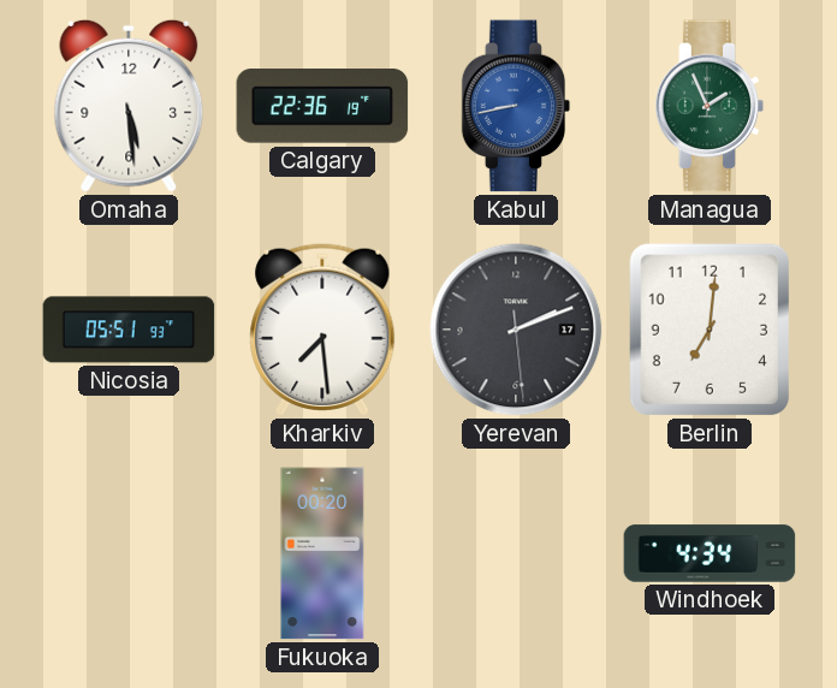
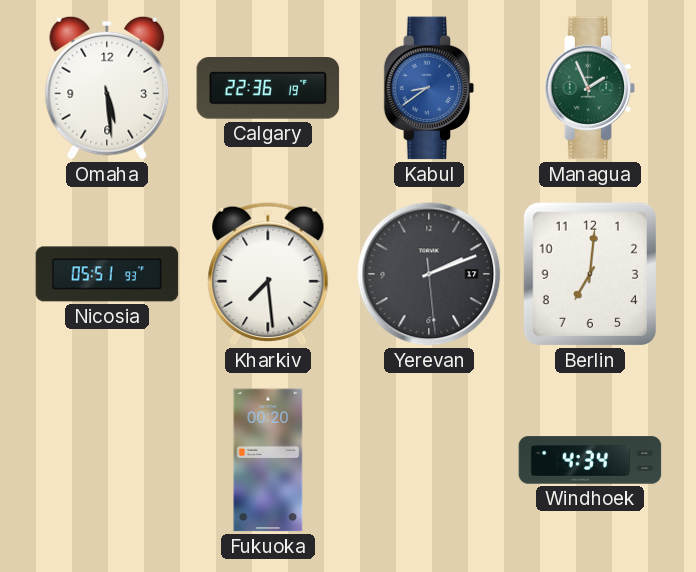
Kabul: 8:43 -> 8:39 (429, 88)
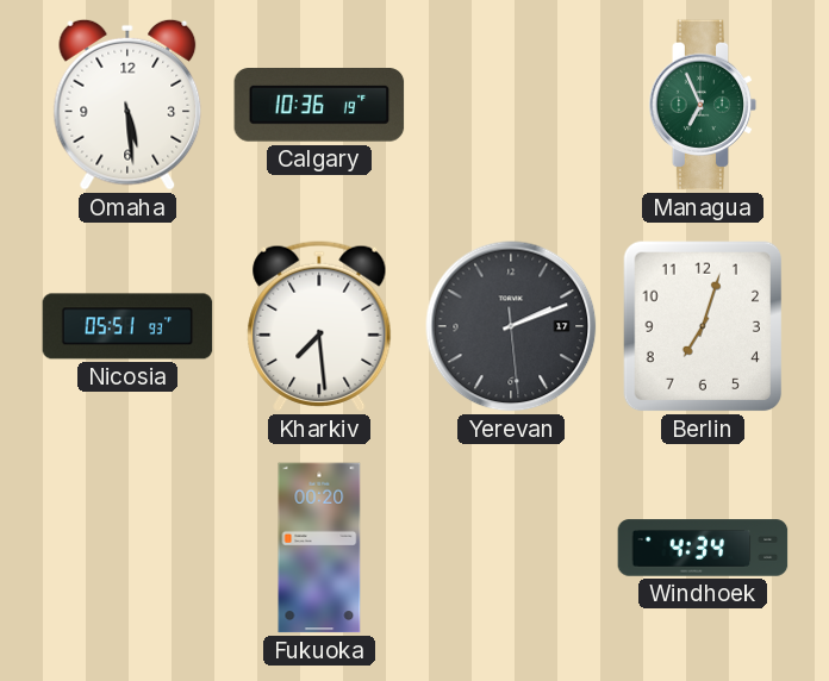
Calgary: 22:36 -> 10:36 (319, 106)
Kabul: 8:39 -> none (429, 88)
Managua: 1:56 -> 6:56 (703, 105)
Berlin: 7:01 -> 7:03 (703, 326)
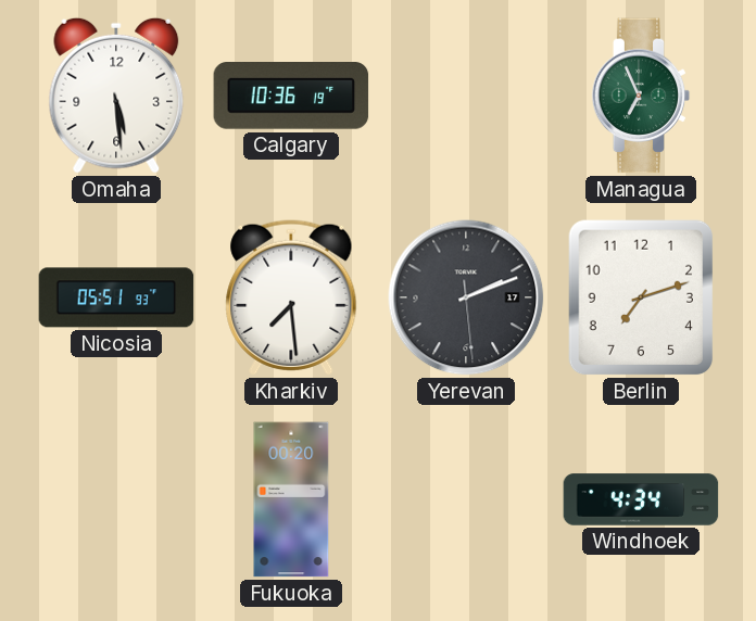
Berlin: 7:03 -> 7:12 (641, 297)
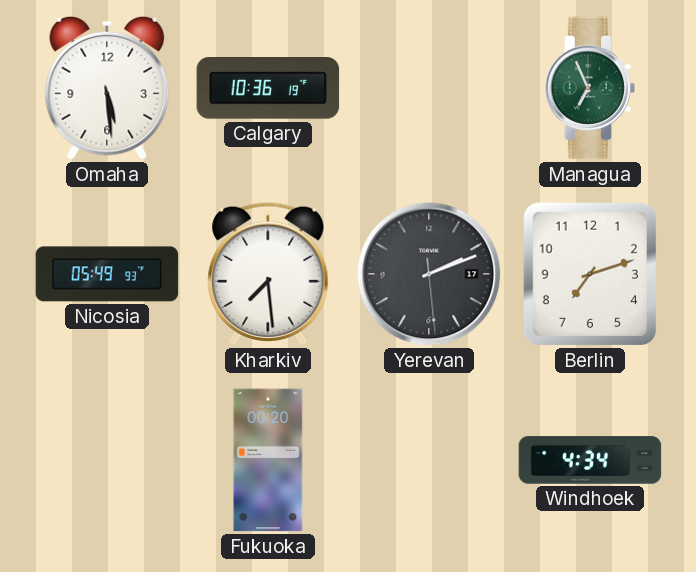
Nicosia: 05:51 -> 05:49 (107, 274)
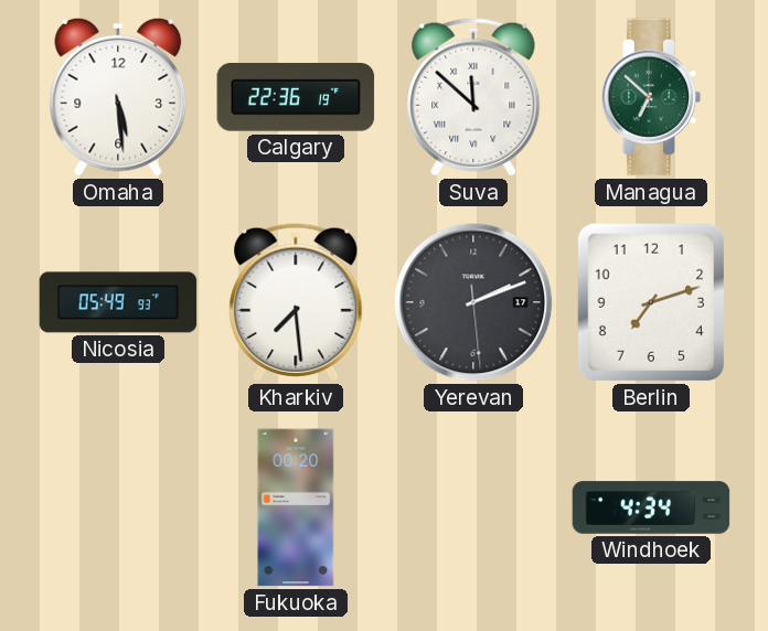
Calgary: 10:36 -> 22:36 (296, 98)
Suva: none -> 11:52 (473, 97)
Managua: 6:56 -> 6:52 (651, 97)
